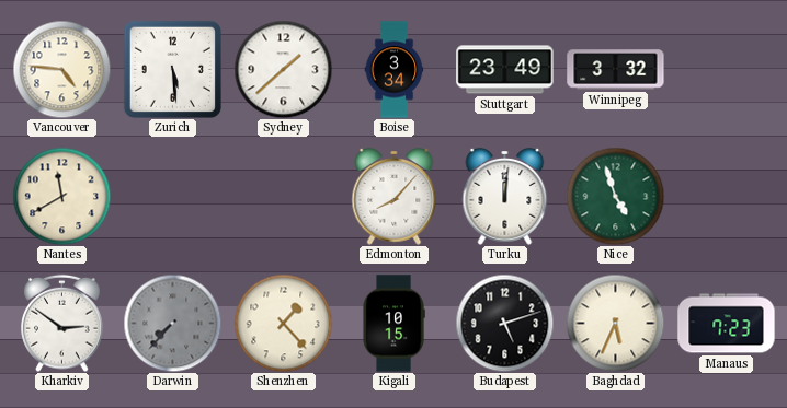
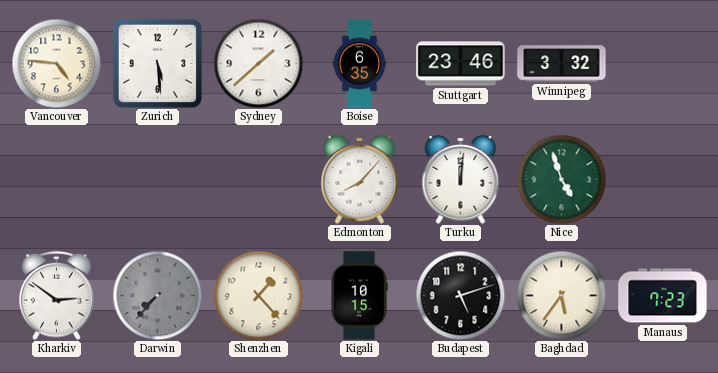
Boise: 3:34 -> 6:35 (360, 64)
Stuttgart: 23:49 -> 23:46 (461, 64)
Nantes: 11:40 -> none (61, 196)
Baghdad: 5:34 -> 5:36 (561, 295)
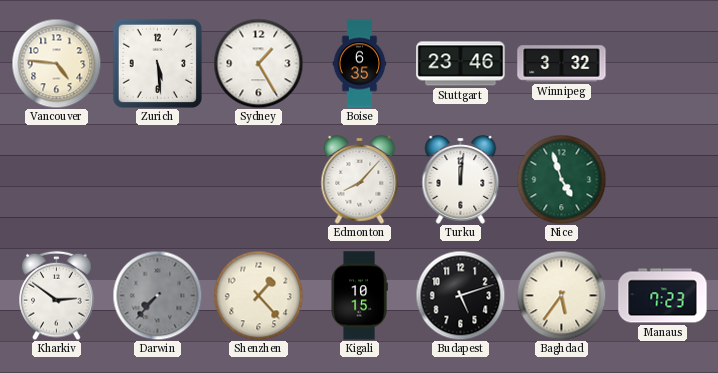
Sydney: 1:38 -> 1:25 (258, 63)
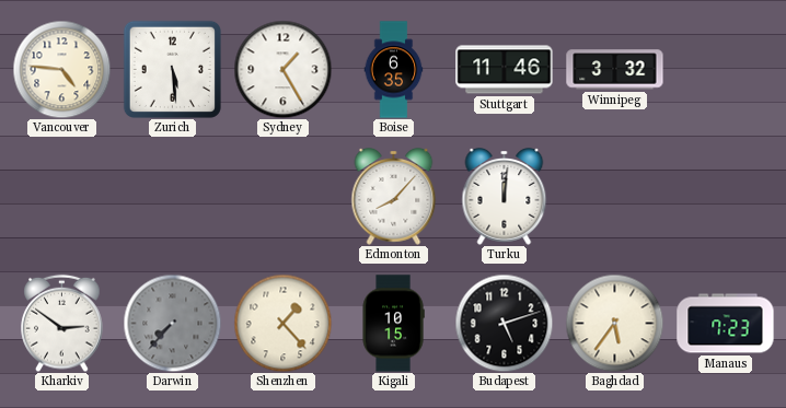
Stuttgart: 23:46 -> 11:46 (505, 70)
Nice: 4:57 -> none (561, 179)
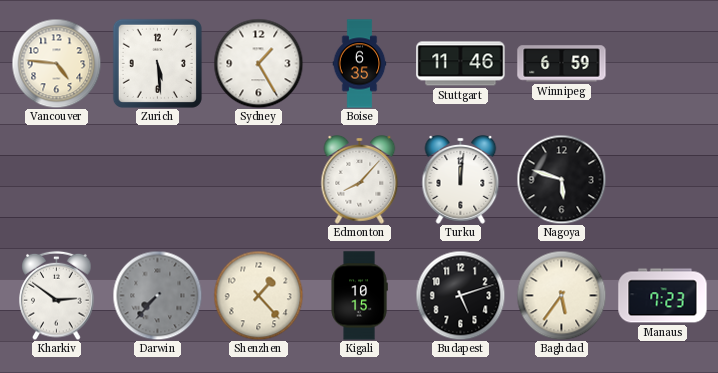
Winnipeg: 3:32 -> 6:59 (562, 64)
Nagoya: none -> 5:48 (561, 179)
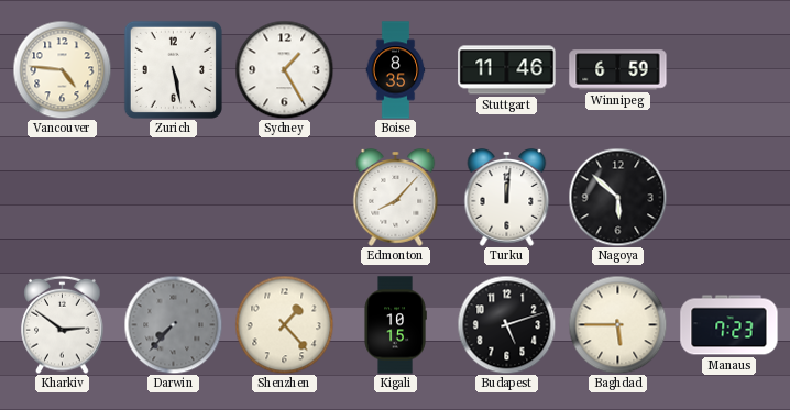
Zurich: 5:29 -> 5:28 (173, 69)
Boise: 6:35 -> 8:35 (396, 70)
Nagoya: 5:48 -> 5:52 (617, 197)
Baghdad: 5:36 -> 5:45 (617, 324)
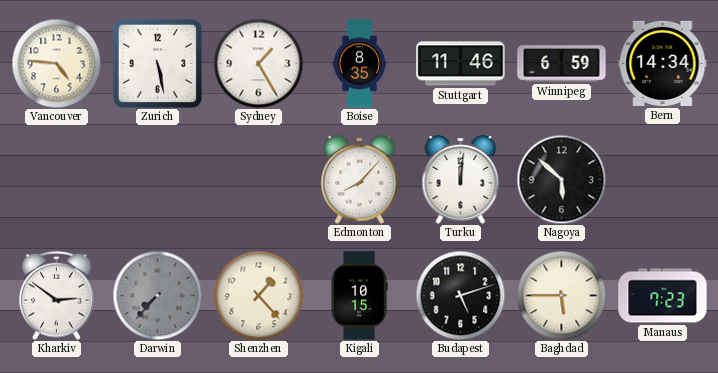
Bern: none -> 14:34 (663, 63)
